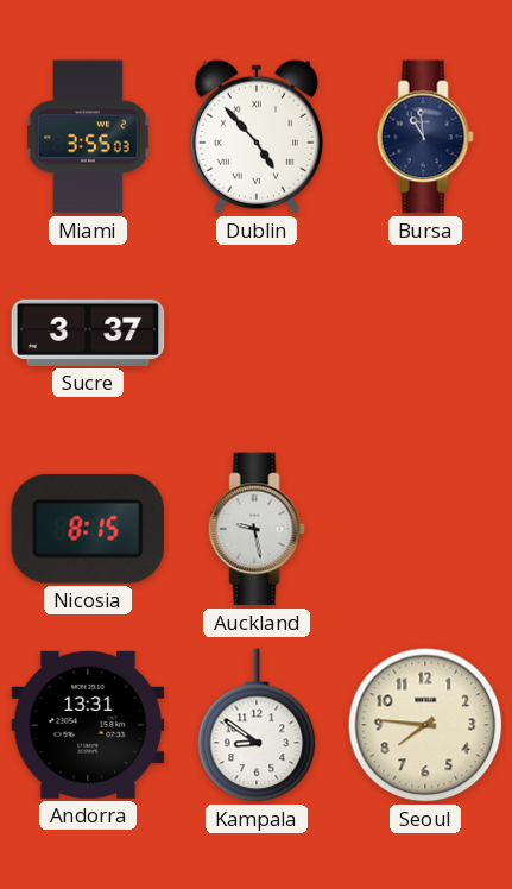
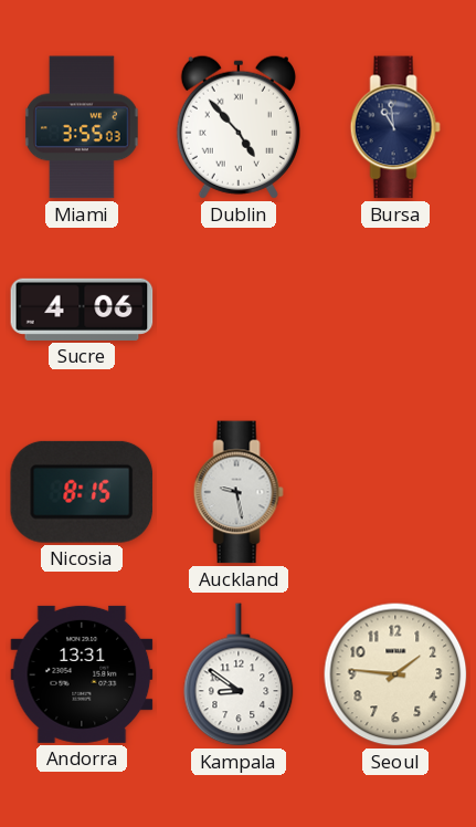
Sucre: 3:37 -> 4:06 (82, 310)
Seoul: 7:46 -> 1:46 (395, 674)
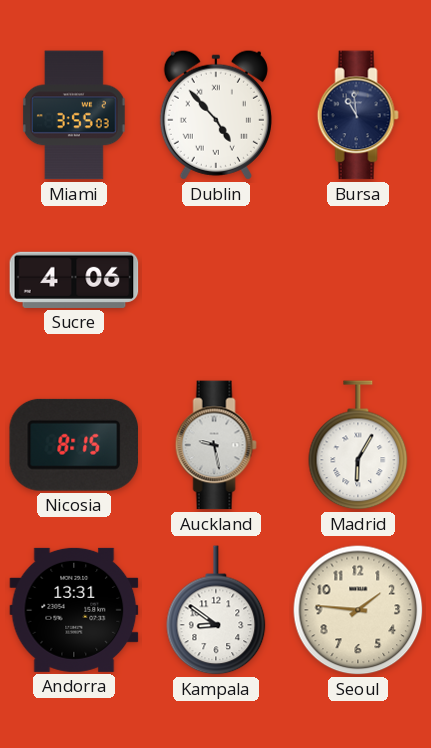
Madrid: none -> 6:05 (358, 445)
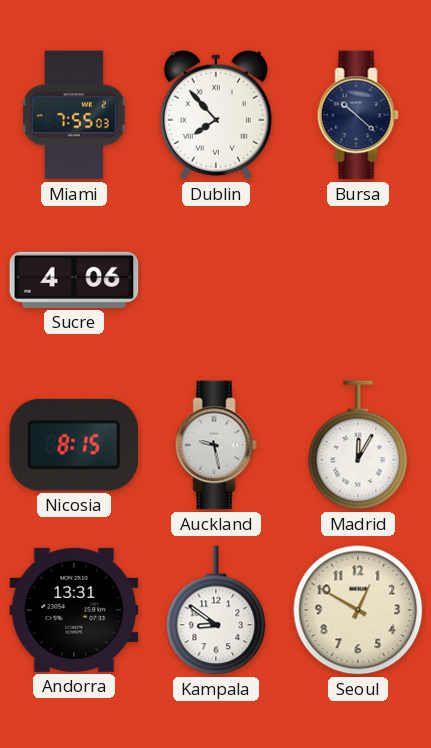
Miami: 3:55 -> 7:55 (74, 115)
Dublin: 4:53 -> 7:53 (216, 115)
Bursa: 10:59 -> 10:22 (358, 115)
Madrid: 6:05 -> 12:05 (358, 445)
Seoul: 1:46 -> 12:50 (358, 610)
